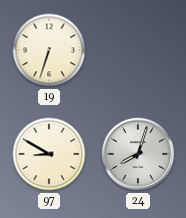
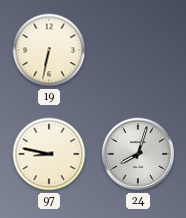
19: 6:33 -> 6:32 (49, 50)
97: 8:50 -> 8:47 (49, 154)
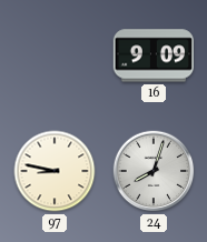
19: 6:32 -> none (49, 50)
16: none -> 9:09 (152, 56)
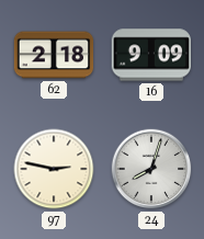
62: none -> 2:18 (54, 55)
97: 8:47 -> 2:47 (54, 169)
